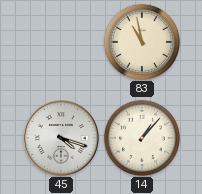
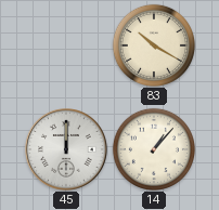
83: 10:58 -> 10:20 (154, 45)
45: 4:18 -> 12:00 (66, 149)
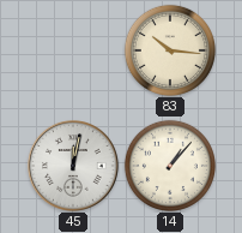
83: 10:20 -> 10:16 (170, 50)
45: 12:00 -> 12:02 (73, 166)
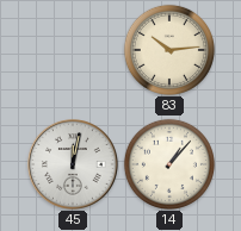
83: 10:16 -> 10:14 (169, 50)
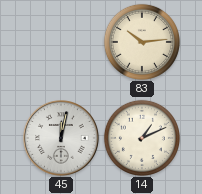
14: 1:07 -> 1:11 (142, 138)
